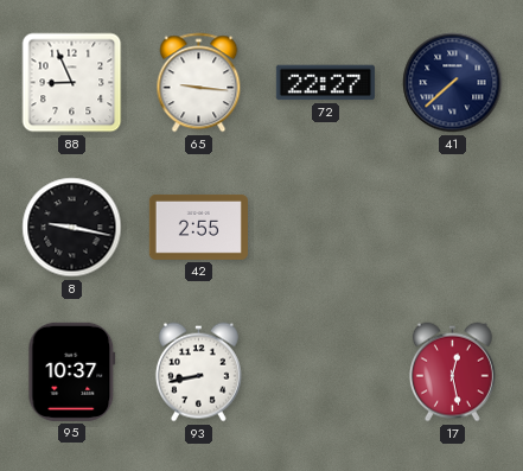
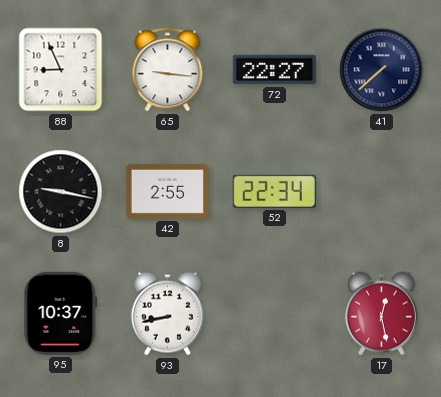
52: none -> 22:34 (274, 191)
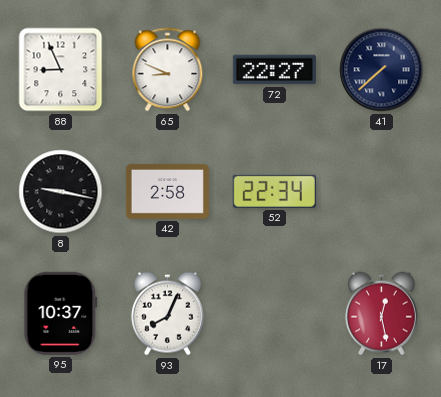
65: 9:16 -> 8:49 (168, 70)
42: 2:55 -> 2:58 (167, 191)
93: 8:43 -> 8:04 (167, 314)
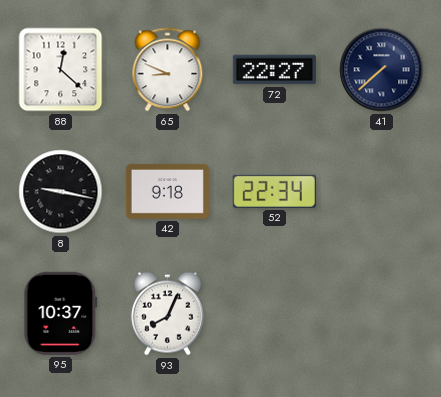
88: 8:56 -> 12:22 (61, 70)
42: 2:58 -> 9:18 (167, 191)
17: 12:28 -> none (381, 314)
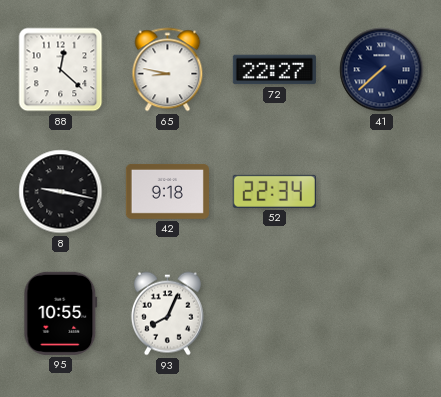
65: 8:49 -> 8:47 (168, 70)
95: 10:37 -> 10:55 (61, 313)
